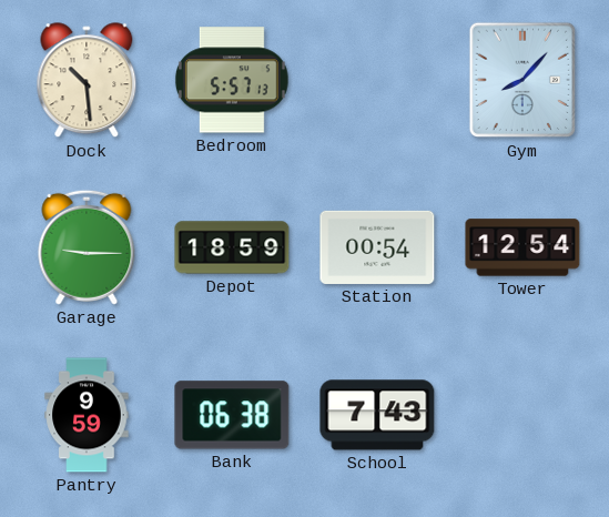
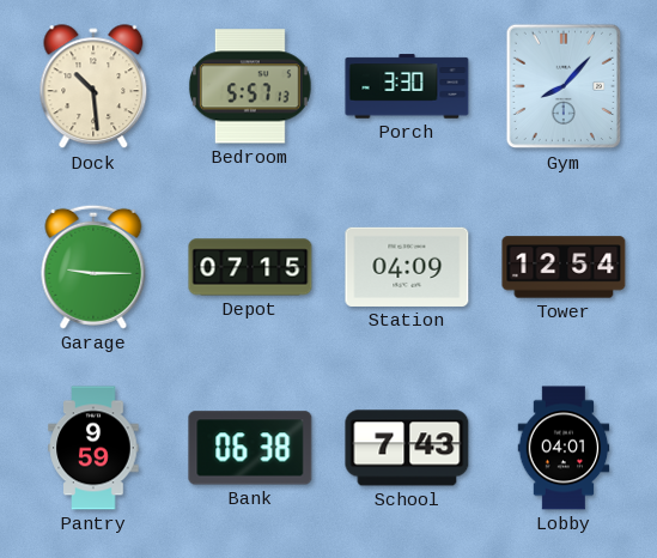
Porch: none -> 3:30 (407, 86)
Depot: 18:59 -> 07:15 (250, 267)
Station: 00:54 -> 04:09 (407, 267)
Lobby: none -> 04:01 (564, 448)
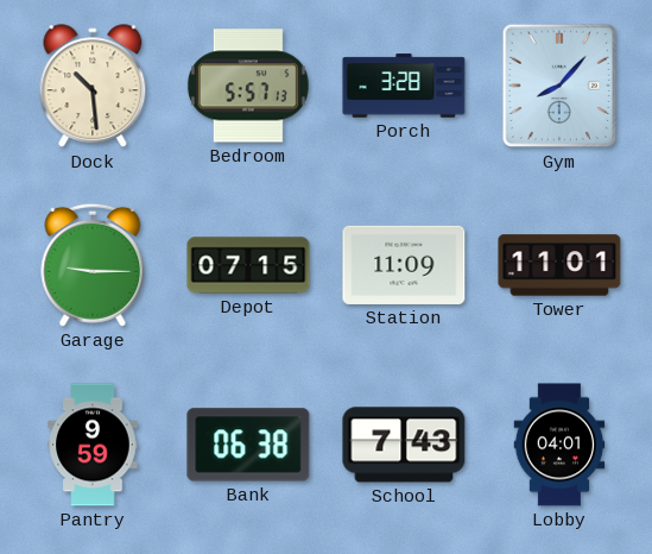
Porch: 3:30 -> 3:28 (404, 86)
Station: 04:09 -> 11:09 (404, 265)
Tower: 12:54 -> 11:01 (559, 265)
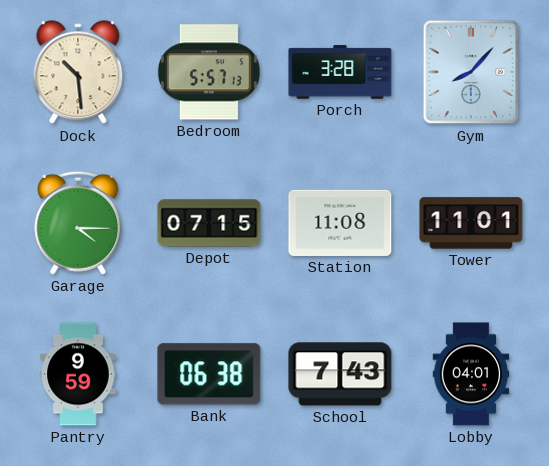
Garage: 9:15 -> 4:15 (78, 223)
Station: 11:09 -> 11:08 (340, 223)
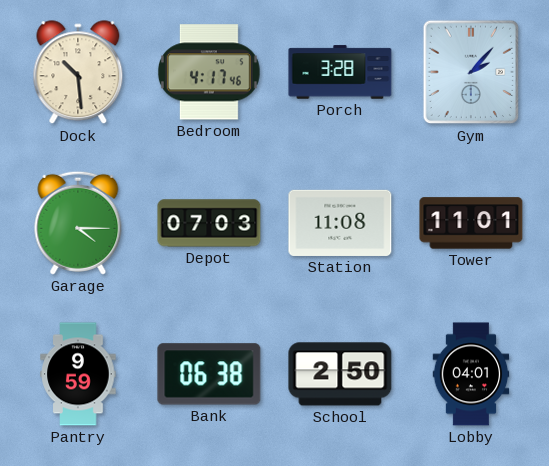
Bedroom: 5:57 -> 4:17 (209, 72)
Gym: 8:07 -> 2:07 (471, 72)
Depot: 07:15 -> 07:03 (209, 223)
School: 7:43 -> 2:50 (340, 374)
